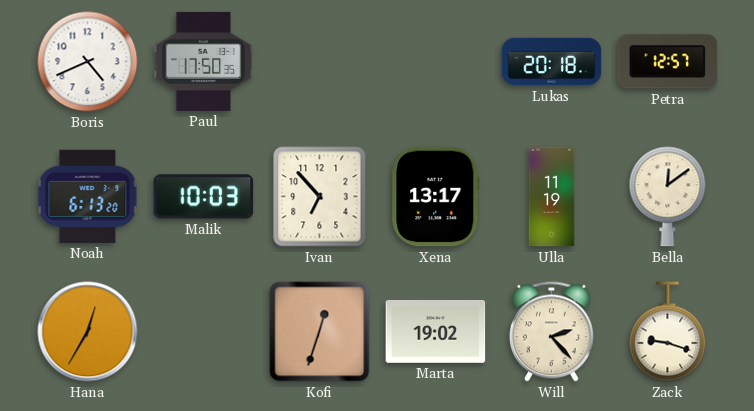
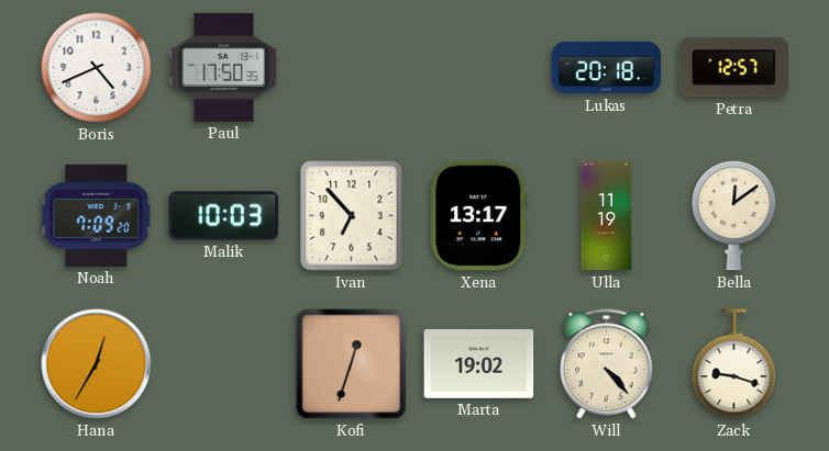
Noah: 6:13 -> 7:09 (97, 215)
Will: 2:23 -> 4:23 (606, 364)
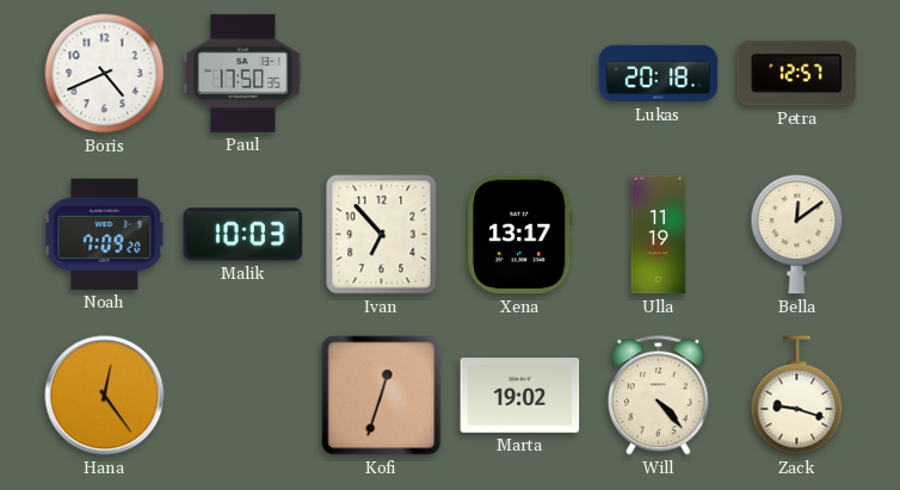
Hana: 12:35 -> 12:24 (105, 396)
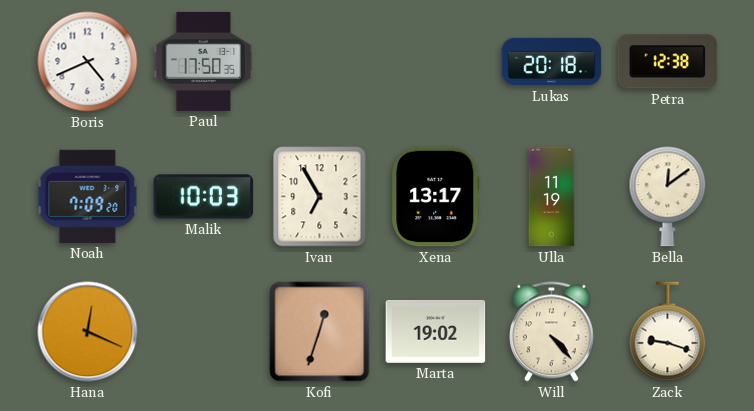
Petra: 12:57 -> 12:38 (668, 62)
Ivan: 6:53 -> 6:55 (320, 197)
Hana: 12:24 -> 12:19 (88, 332)
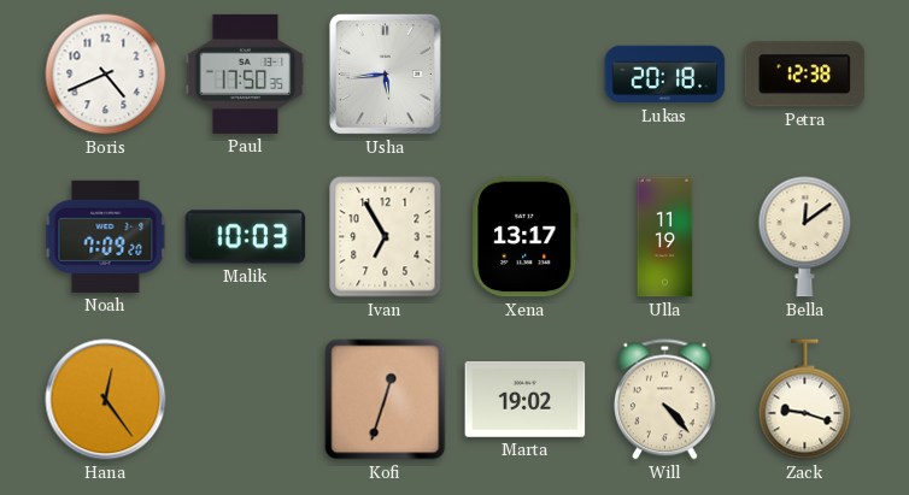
Usha: none -> 5:44 (385, 73)
Hana: 12:19 -> 12:24 (106, 400)
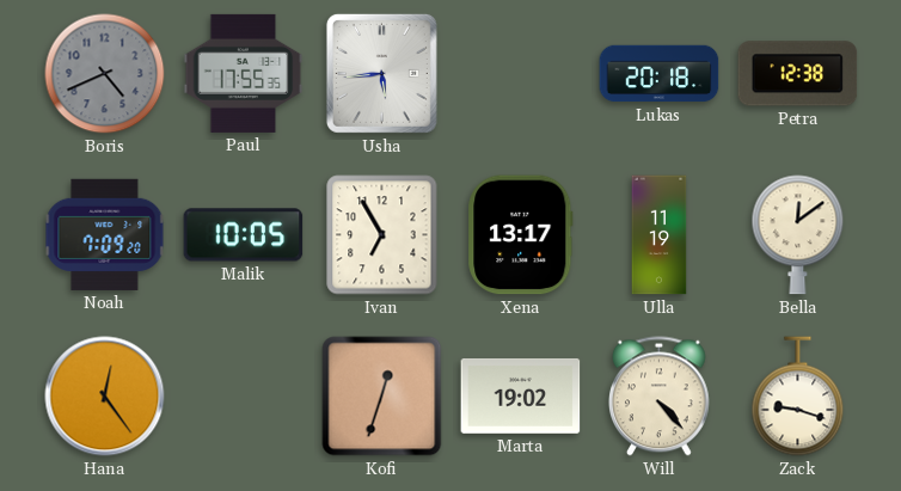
Boris dial: white -> grey (105, 74)
Paul: 17:50 -> 17:55 (244, 73)
Malik: 10:03 -> 10:05 (244, 235)
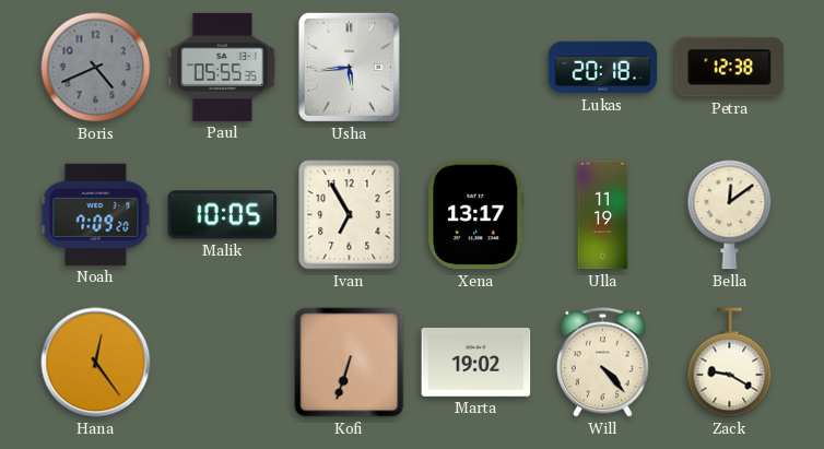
Paul: 17:55 -> 05:55 (223, 67)
Kofi: 12:33 -> 6:33 (350, 363)
Zack: 9:18 -> 9:20 (730, 363)
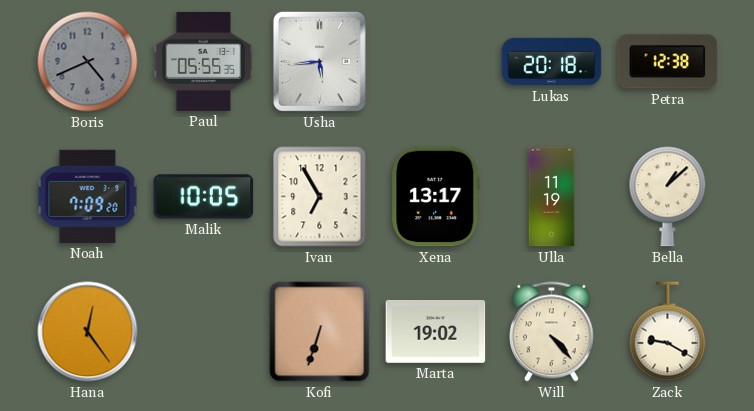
Bella: 12:09 -> 1:08 (668, 197)
